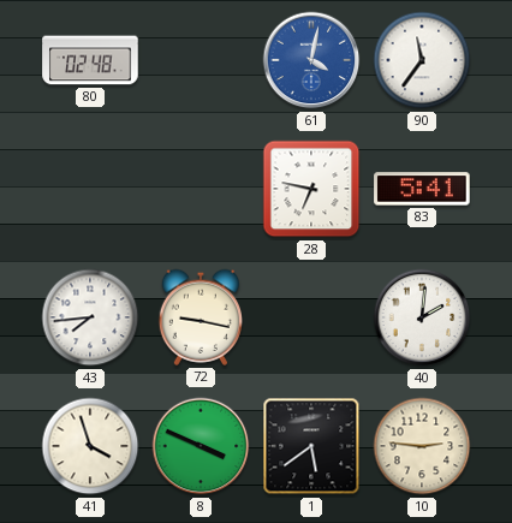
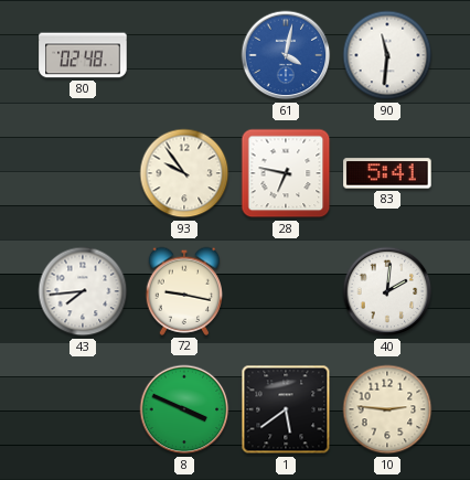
90: 11:36 -> 11:31 (387, 55)
93: none -> 9:54 (184, 173)
41: 3:57 -> none (90, 446)
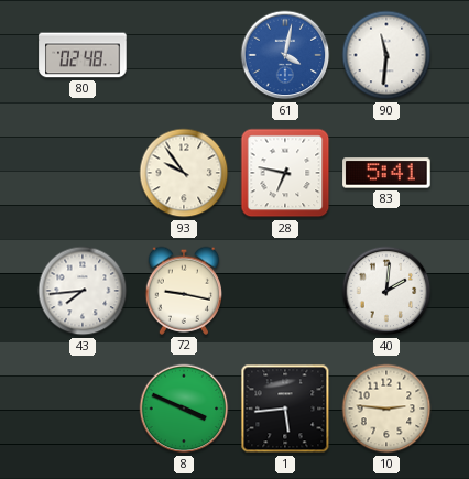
1: 5:39 -> 5:44 (285, 409)
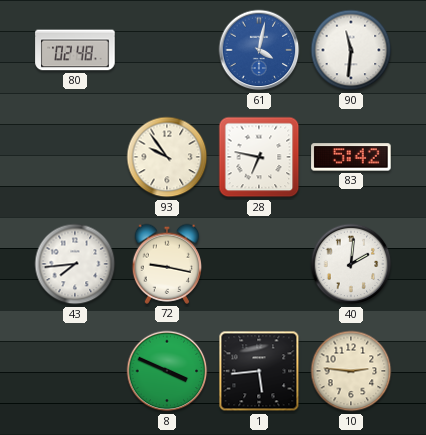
83: 5:41 -> 5:42 (351, 157)
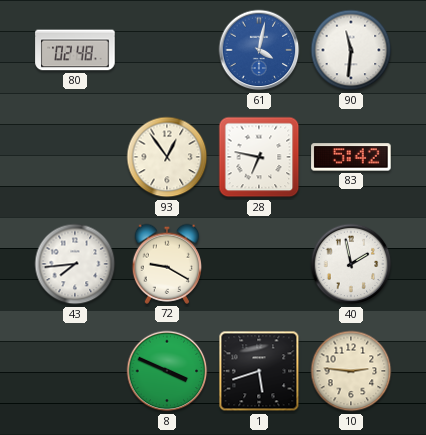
93: 9:54 -> 12:54 (167, 157)
72: 9:17 -> 9:20 (166, 264)
40: 2:01 -> 1:58 (351, 264)
1: 5:44 -> 5:42 (259, 371)
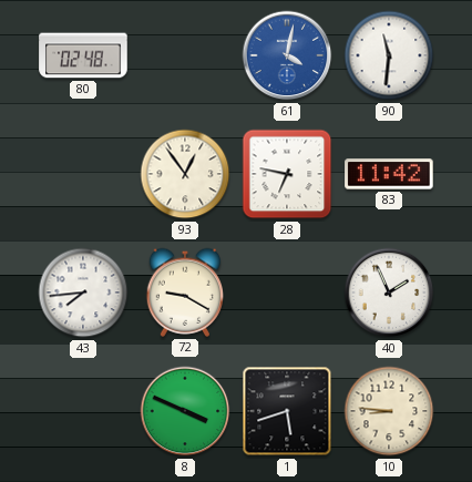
83: 5:42 -> 11:42 (389, 174)
40: 1:58 -> 1:56 (389, 293)
10: 2:46 -> 8:46 (389, 411)
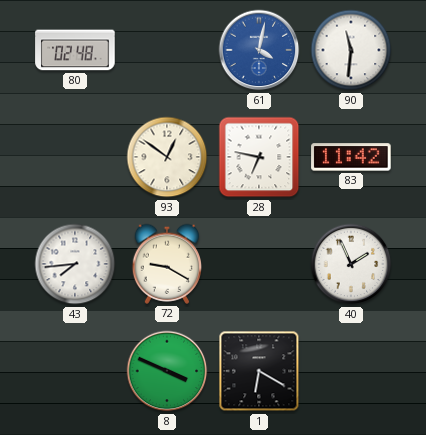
93: 12:54 -> 12:51 (167, 157)
1: 5:42 -> 6:20 (259, 371)
10: 8:46 -> none (389, 411)
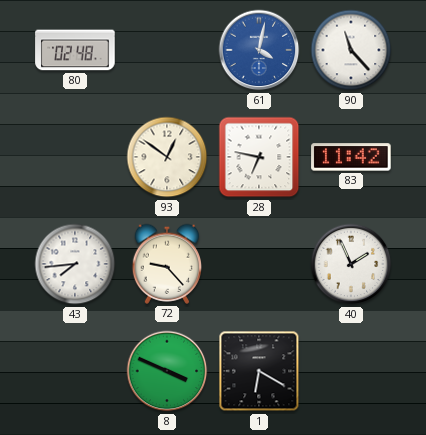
90: 11:31 -> 11:23 (351, 50)
72: 9:20 -> 9:23 (166, 264)
